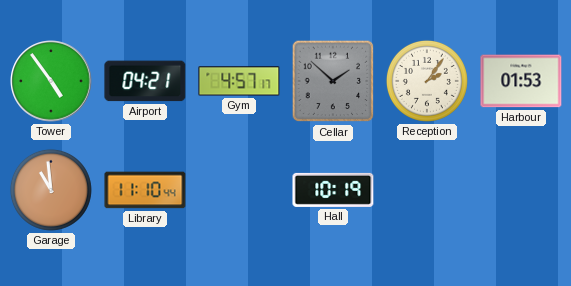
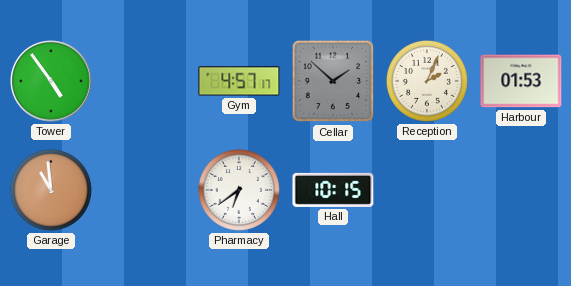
Airport: 04:21 -> none (145, 81)
Reception: 2:06 -> 2:04 (427, 81)
Library: 11:10 -> none (145, 190)
Pharmacy: none -> 6:39 (239, 190)
Hall: 10:19 -> 10:15 (333, 190)
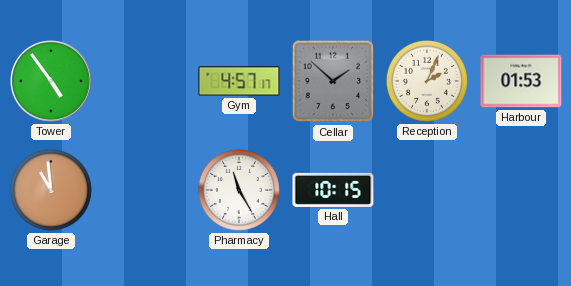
Pharmacy: 6:39 -> 11:25 (239, 190)
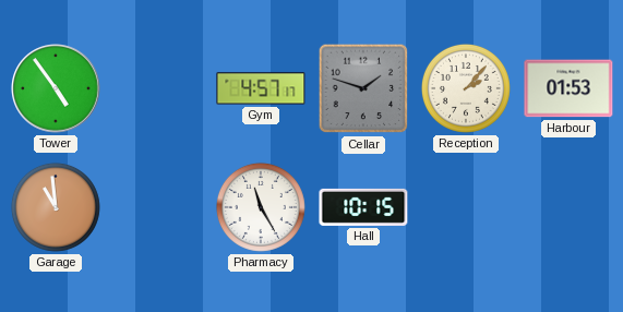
Cellar: 1:52 -> 1:48 (363, 88)
Reception: 2:04 -> 2:07 (466, 88)
